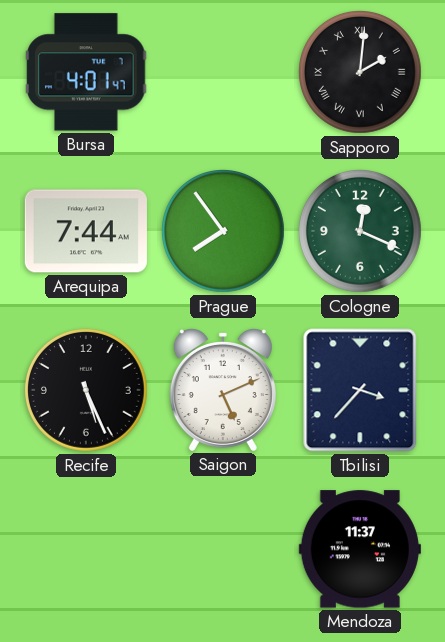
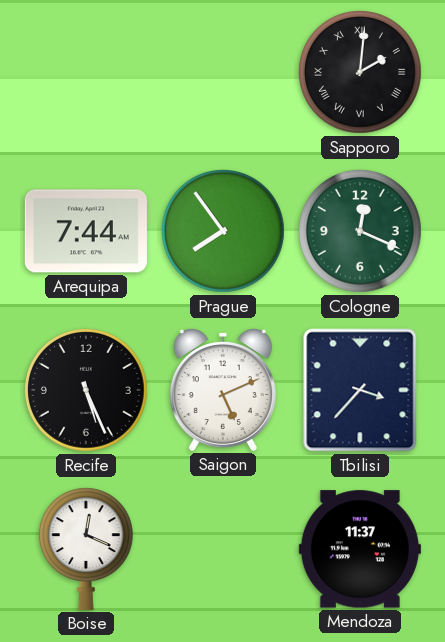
Bursa: 4:01 -> none (86, 72)
Boise: none -> 12:19 (86, 549)
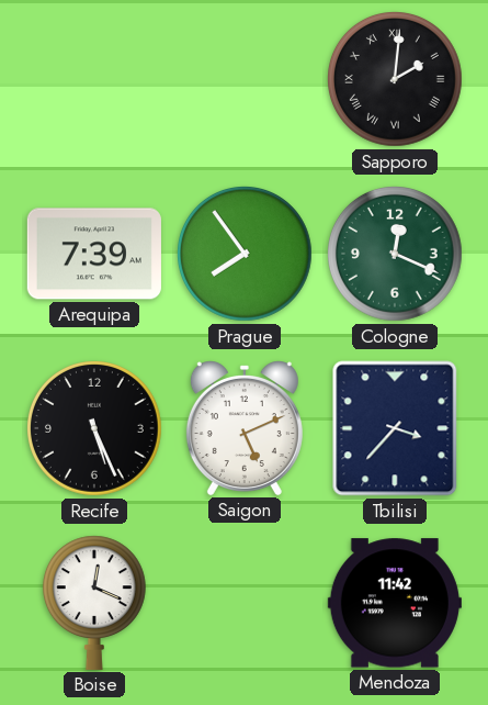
Arequipa: 7:44 -> 7:39 (94, 254)
Mendoza: 11:37 -> 11:42 (395, 603)
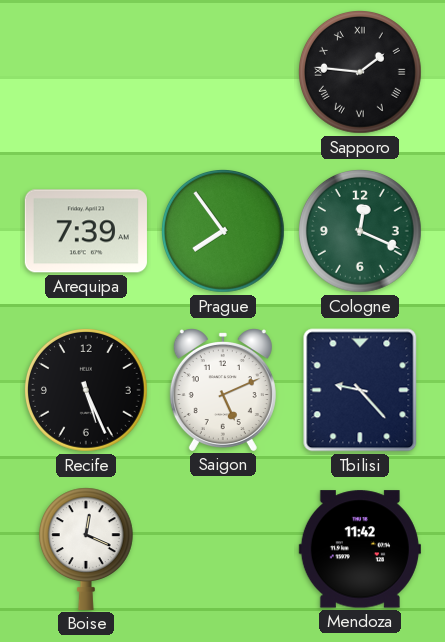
Sapporo: 2:01 -> 1:46 (361, 73)
Tbilisi: 3:37 -> 9:23 (360, 390)
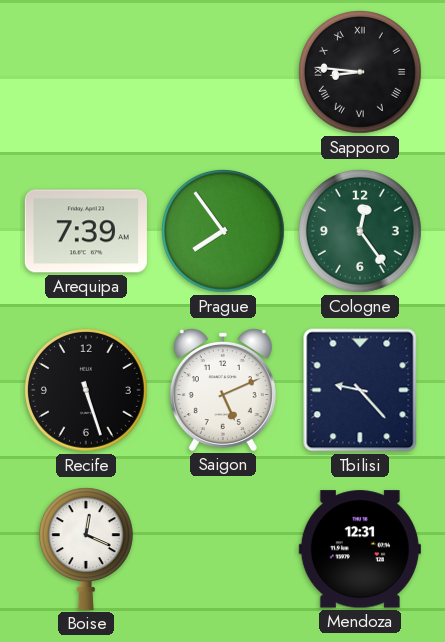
Sapporo: 1:46 -> 8:46 (361, 73)
Cologne: 12:19 -> 12:24 (361, 232)
Recife: 5:26 -> 5:27 (87, 391)
Mendoza: 11:42 -> 12:31 (360, 549)
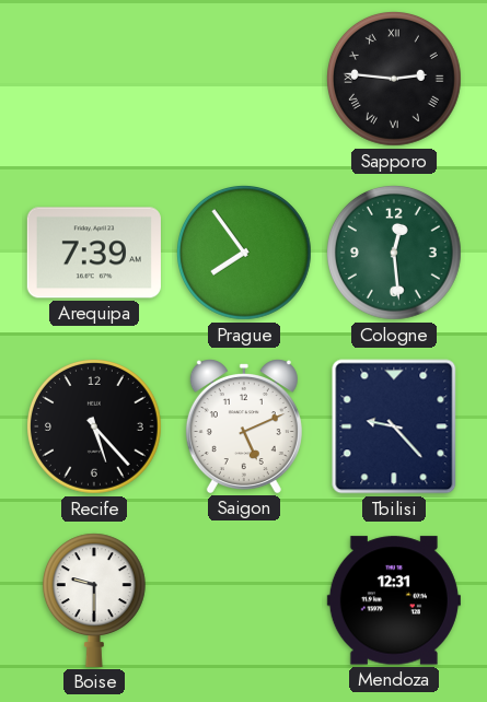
Sapporo: 8:46 -> 2:46 (395, 80)
Cologne: 12:24 -> 12:29 (395, 254)
Recife: 5:27 -> 5:23 (95, 428)
Boise: 12:19 -> 9:30 (94, 600)
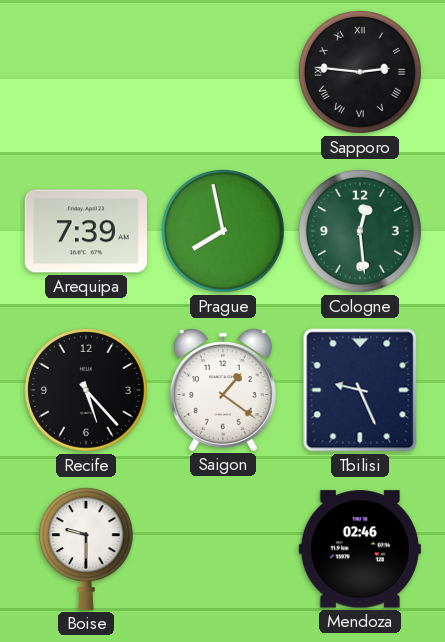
Prague: 7:54 -> 7:58 (224, 232)
Saigon: 5:11 -> 1:21 (223, 390)
Tbilisi: 9:23 -> 9:26 (360, 390)
Mendoza: 12:31 -> 02:46 (360, 549)
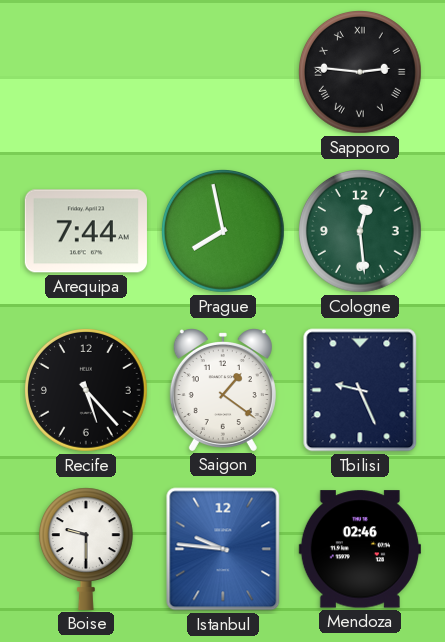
Arequipa: 7:39 -> 7:44 (86, 231)
Istanbul: none -> 9:46 (223, 549)
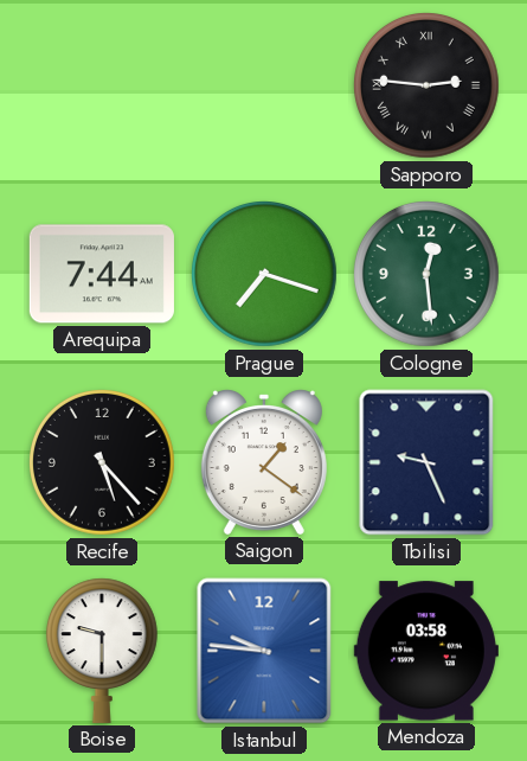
Prague: 7:58 -> 7:18 (265, 275)
Mendoza: 02:46 -> 03:58 (426, 651)
